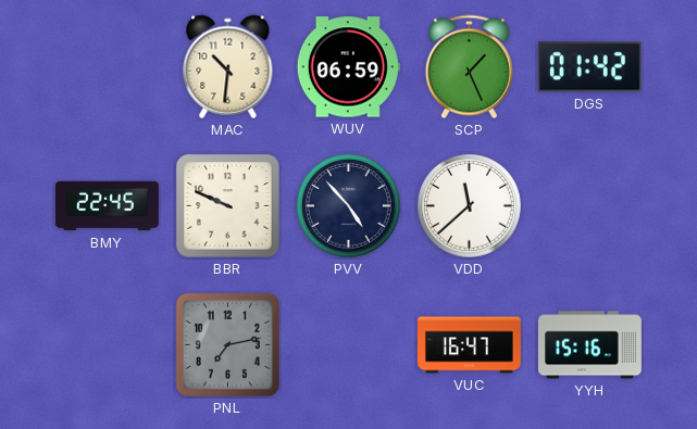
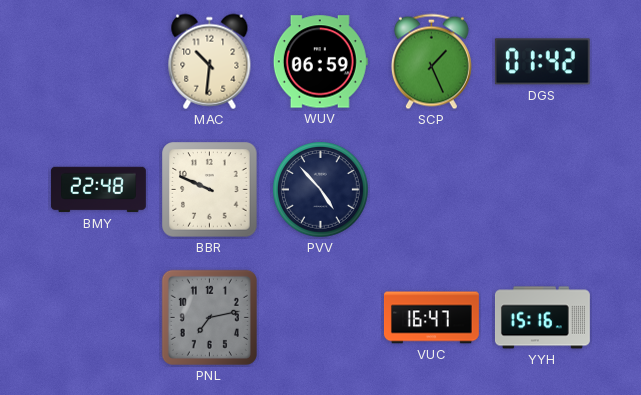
BMY: 22:45 -> 22:48 (99, 190)
VDD: 11:38 -> none (470, 206)
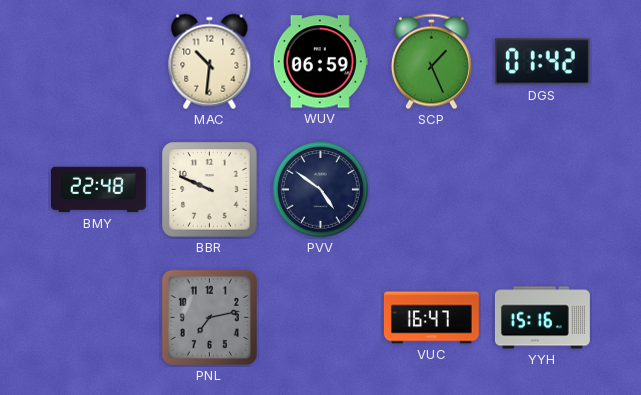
PVV: 4:53 -> 4:51 (321, 190)
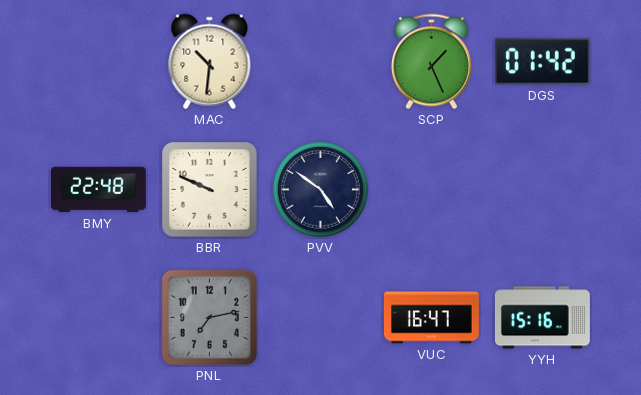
WUV: 06:59 -> none (320, 62)
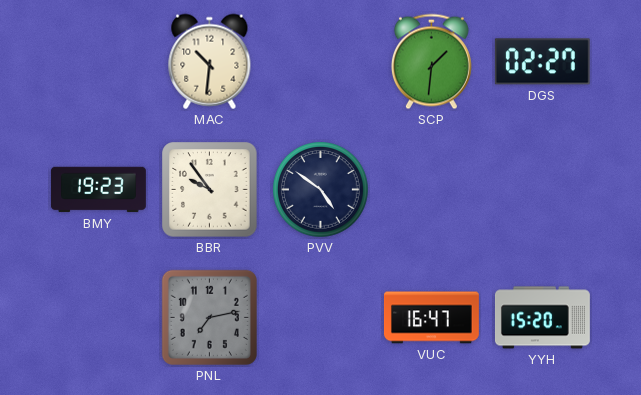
SCP: 1:26 -> 1:31 (431, 62)
DGS: 01:42 -> 02:27 (542, 62)
BMY: 22:48 -> 19:23 (99, 190)
BBR: 9:49 -> 9:54 (210, 190)
YYH: 15:16 -> 15:20 (542, 318)
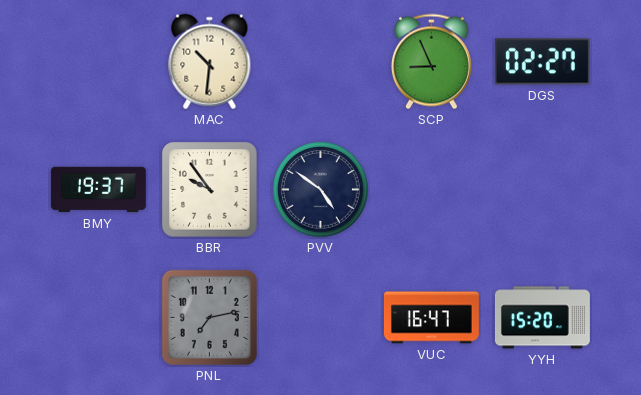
SCP: 1:31 -> 8:56 (431, 62)
BMY: 19:23 -> 19:37 (99, 190)
